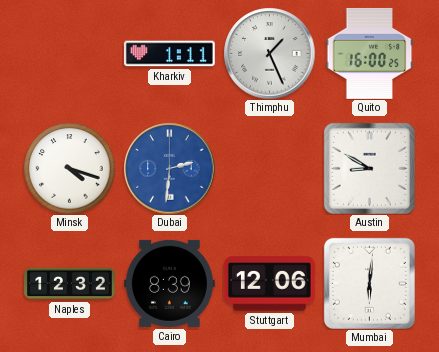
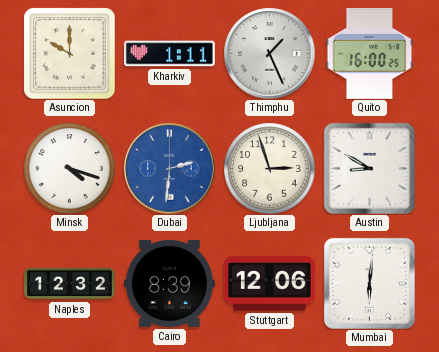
Asuncion: none -> 10:00 (69, 53)
Ljubljana: none -> 2:57 (269, 168)
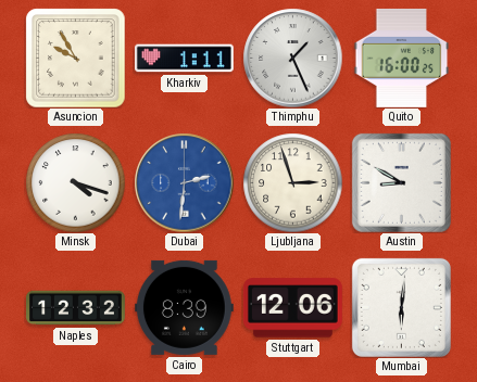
Asuncion: 10:00 -> 9:55 (75, 58)
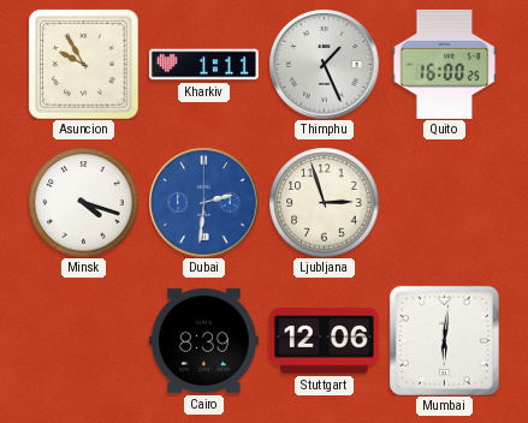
Austin: 8:50 -> none (401, 182)
Naples: 12:32 -> none (76, 308)
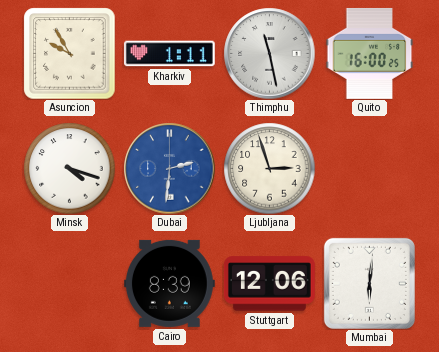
Thimphu: 1:26 -> 11:28 (269, 53)
